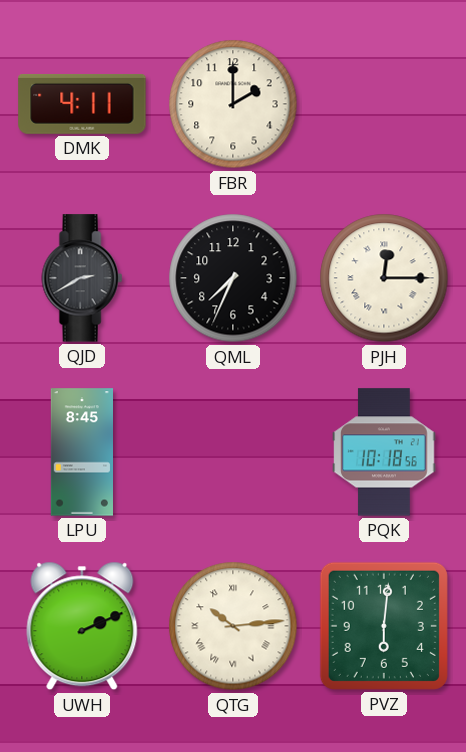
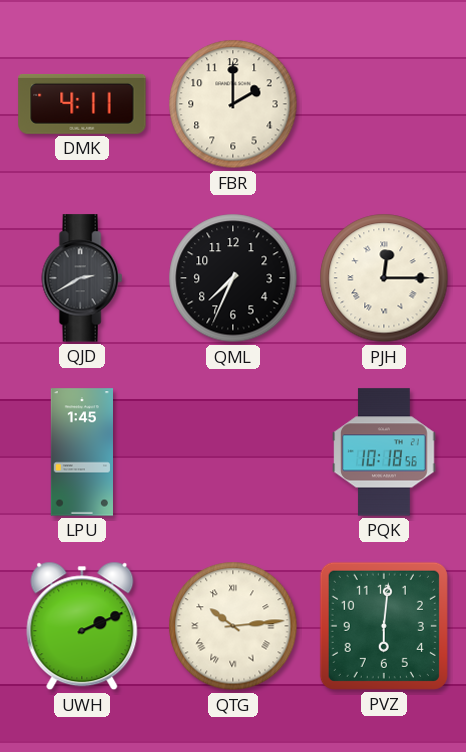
LPU: 8:45 -> 1:45 (81, 452)
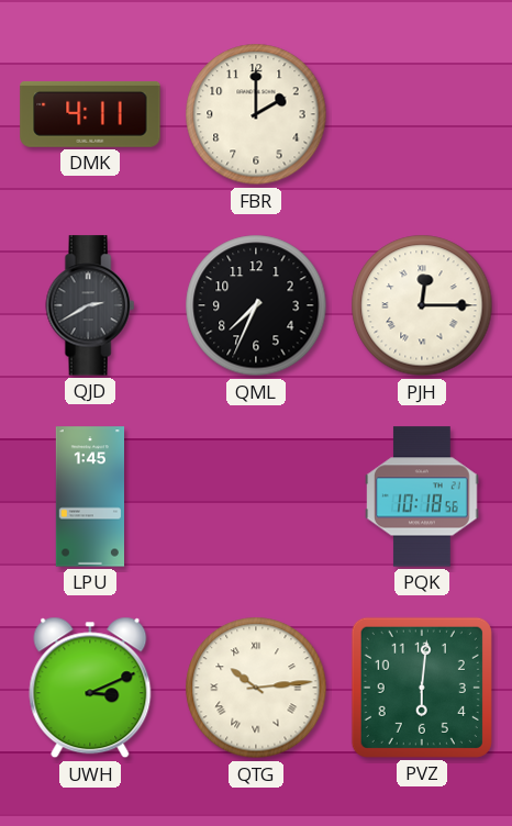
UWH: 2:11 -> 3:11 (90, 688)
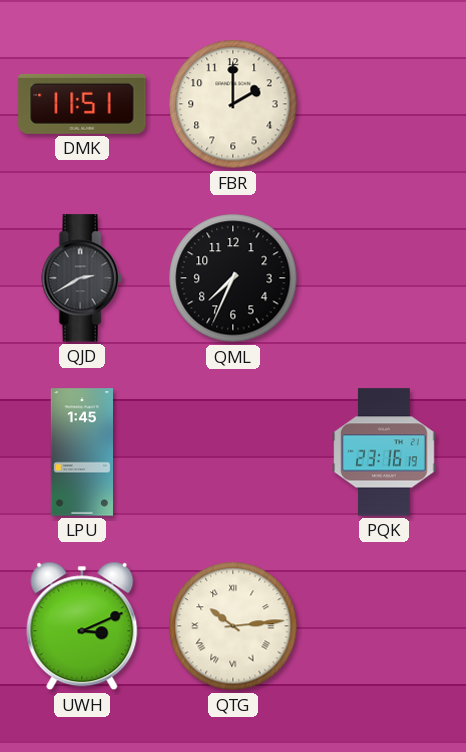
DMK: 4:11 -> 11:51 (82, 104)
PJH: 12:15 -> none (422, 305)
PQK: 10:18 -> 23:16 (384, 452)
PVZ: 6:01 -> none (422, 688)
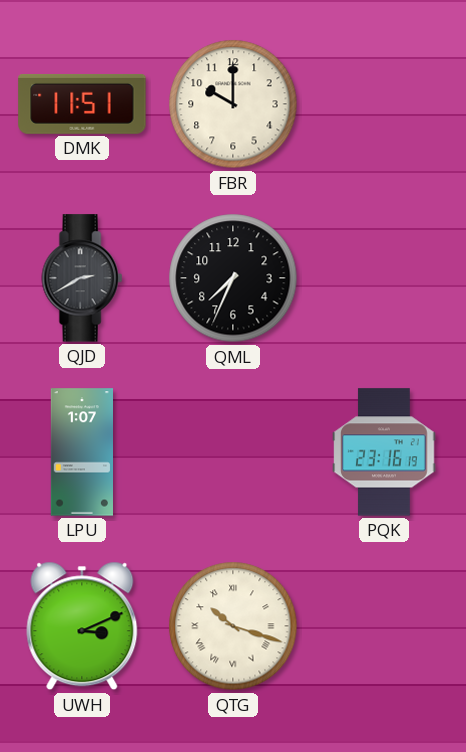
FBR: 2:00 -> 10:00 (233, 104)
LPU: 1:45 -> 1:07 (81, 452)
QTG: 10:14 -> 10:18 (233, 626)
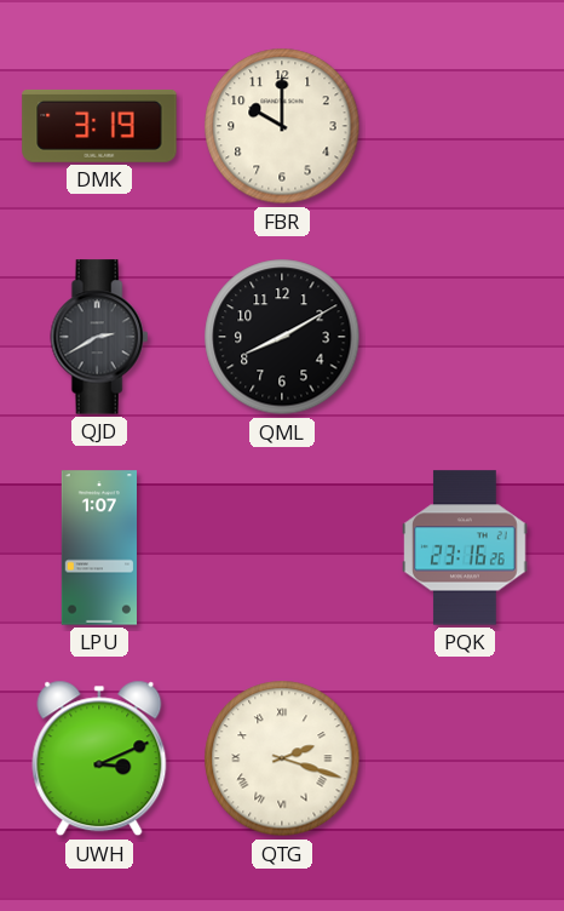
DMK: 11:51 -> 3:19 (99, 126)
QML: 7:34 -> 8:10 (282, 337)
PQK: 23:16:19 -> 23:16:26 (465, 548)
QTG: 10:18 -> 2:18 (282, 758)
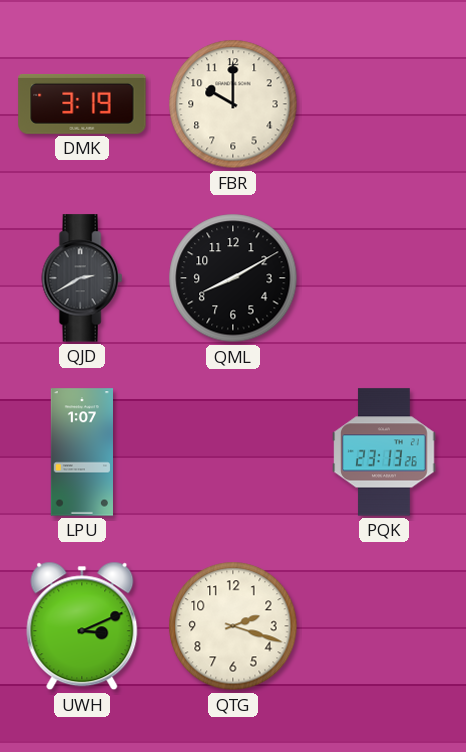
PQK: 23:16 -> 23:13 (384, 452)
QTG numerals: Roman -> Arabic (233, 626)
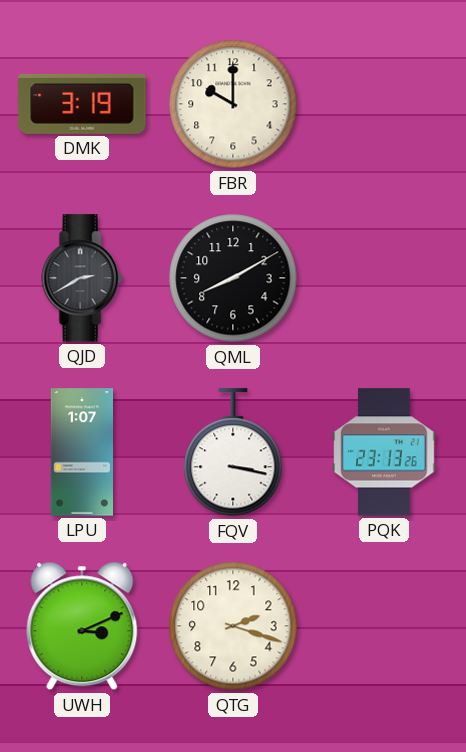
FQV: none -> 3:17 (233, 453)
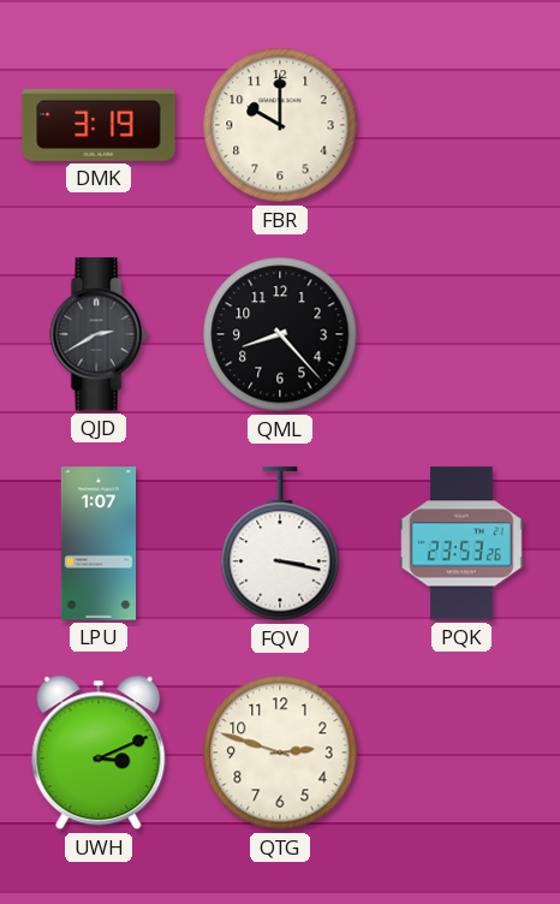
QML: 8:10 -> 8:23 (280, 334)
PQK: 23:13 -> 23:53 (461, 543)
QTG: 2:18 -> 2:48 (280, 753)
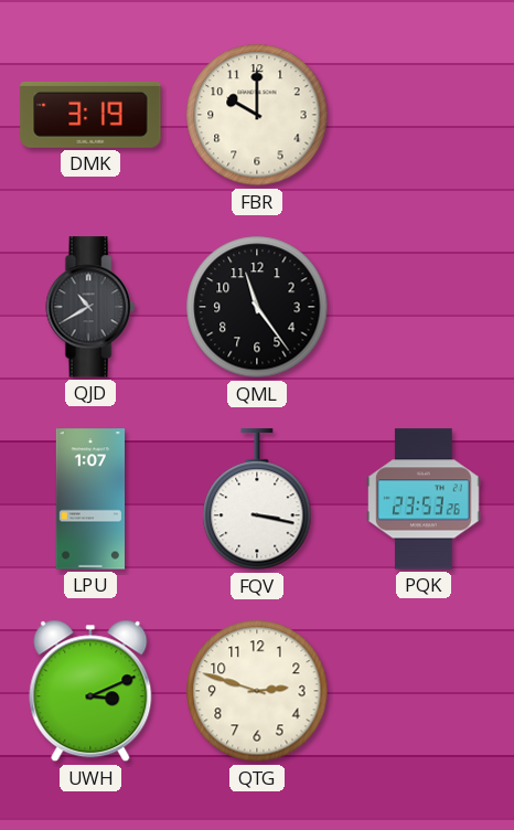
QJD: 2:40 -> 10:40 (90, 307)
QML: 8:23 -> 11:24 (257, 307)
